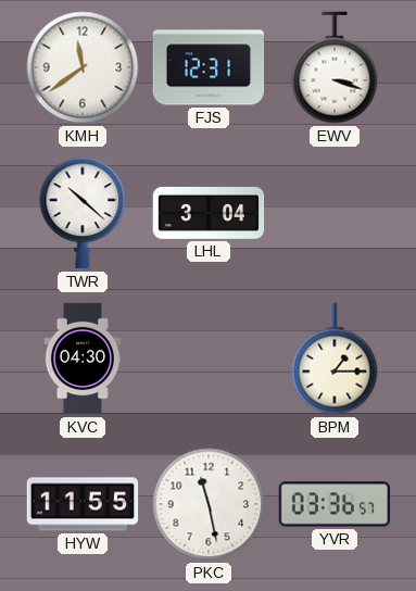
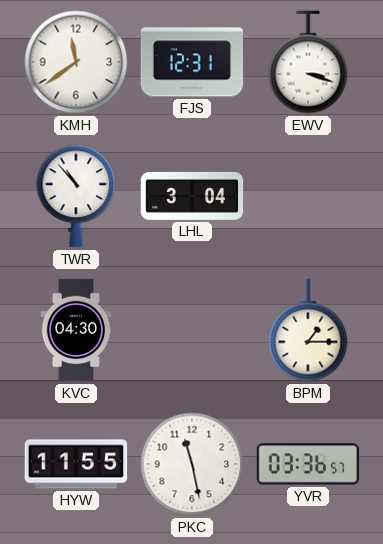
TWR: 10:22 -> 10:53 (76, 196)
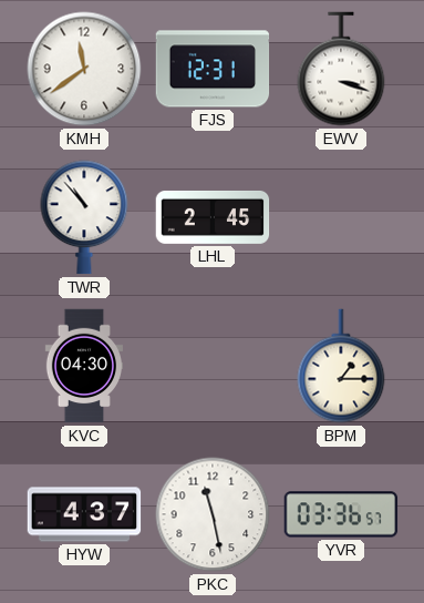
LHL: 3:04 -> 2:45 (213, 217)
HYW: 11:55 -> 4:37 (84, 514)
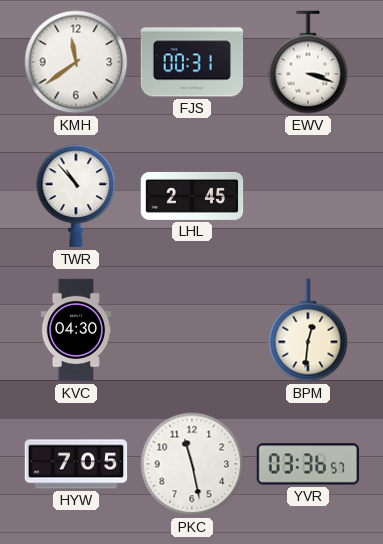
FJS: 12:31 -> 00:31 (192, 62)
BPM: 1:15 -> 12:31 (308, 330)
HYW: 4:37 -> 7:05 (76, 464)
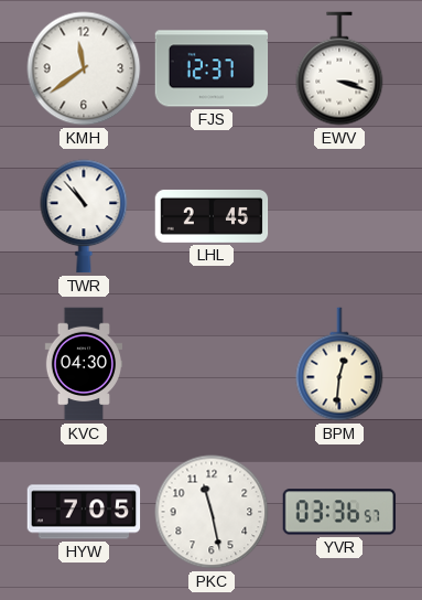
FJS: 00:31 -> 12:37 (212, 68)
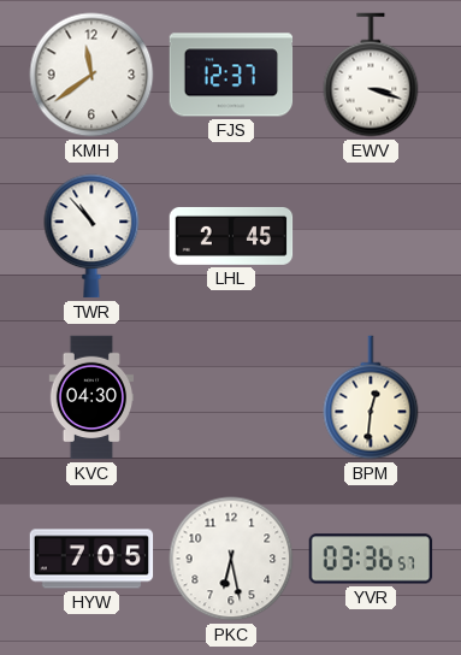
PKC: 11:28 -> 6:28 (231, 559)
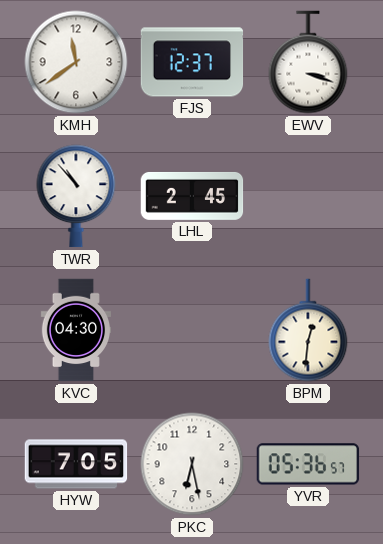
YVR: 03:36 -> 05:36 (308, 464)
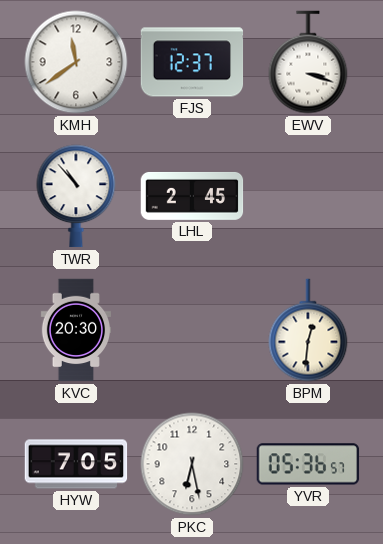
KVC: 04:30 -> 20:30 (75, 330)
